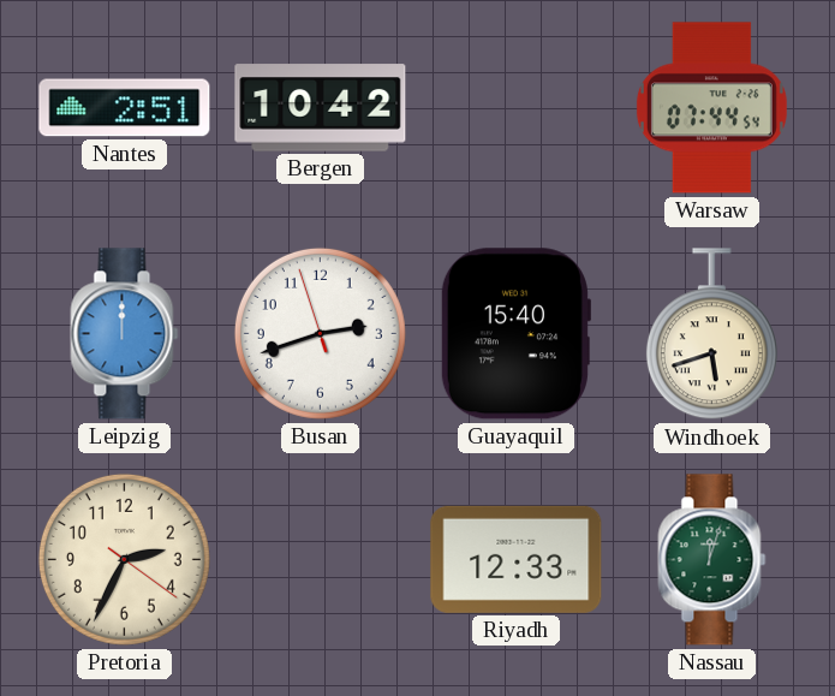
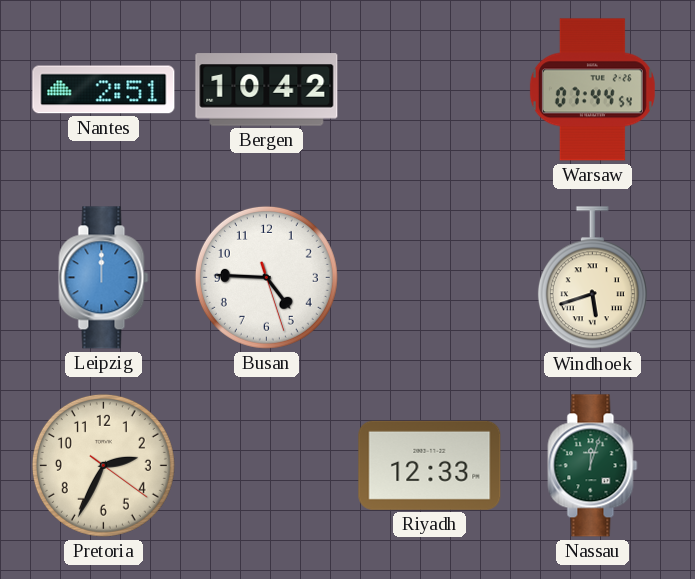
Busan: 2:41 -> 4:45 (266, 277)
Guayaquil: 15:40 -> none (515, 334)
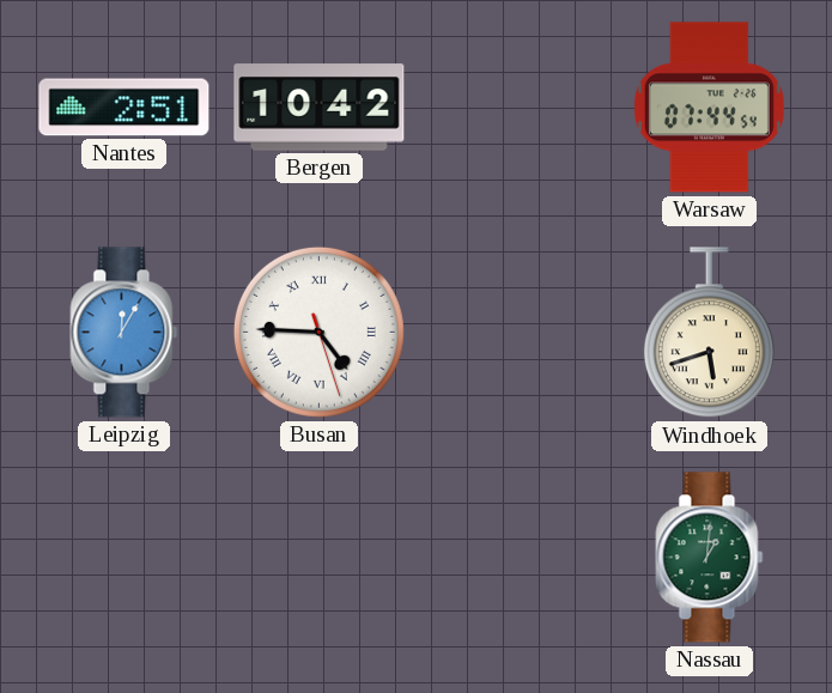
Leipzig: 12:00 -> 12:05 (125, 333)
Busan numerals: Arabic -> Roman (318, 332)
Pretoria: 2:34 -> none (103, 465)
Riyadh: 12:33 -> none (430, 465)
Nassau: 12:03 -> 1:01 (710, 558)
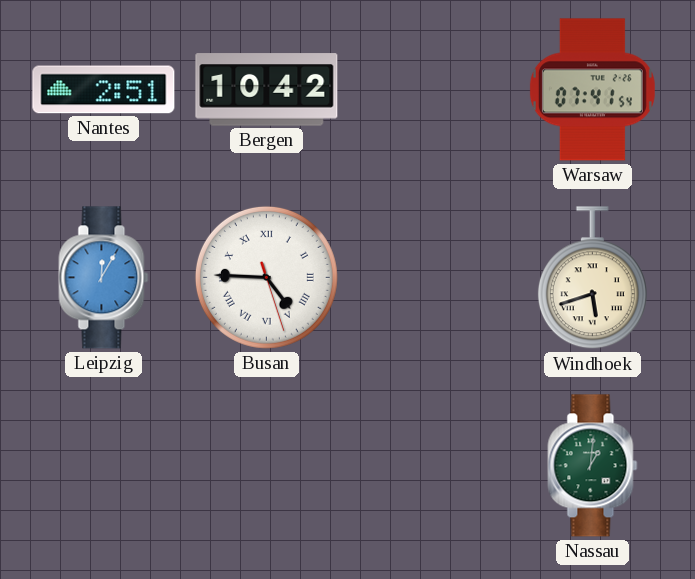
Warsaw: 07:44 -> 07:41 (592, 90)
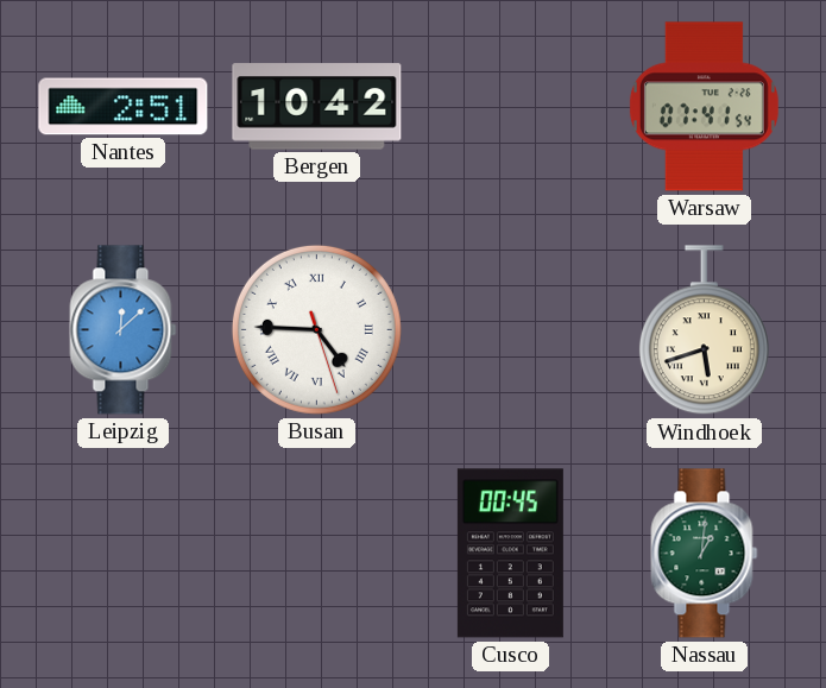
Leipzig: 12:05 -> 12:08 (124, 330)
Cusco: none -> 00:45 (510, 554)
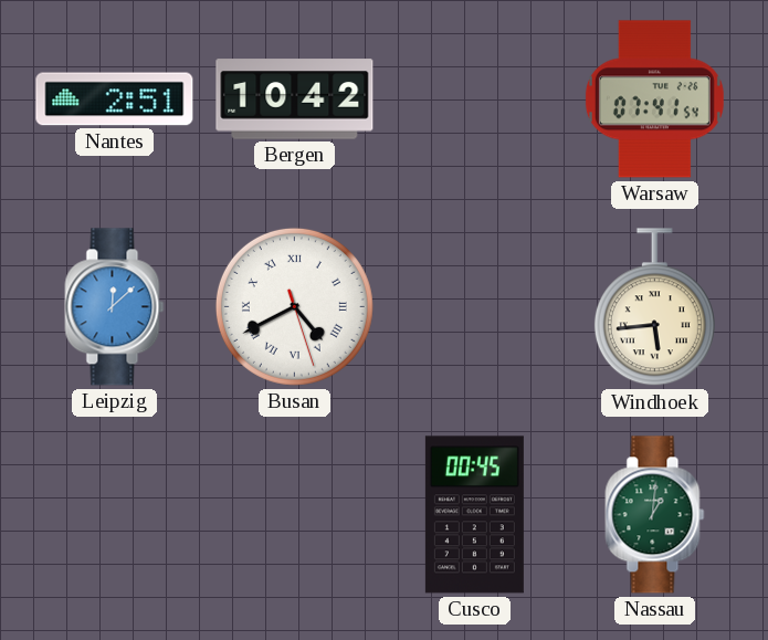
Busan: 4:45 -> 4:40 (294, 306)
Windhoek: 5:42 -> 5:44 (654, 307)
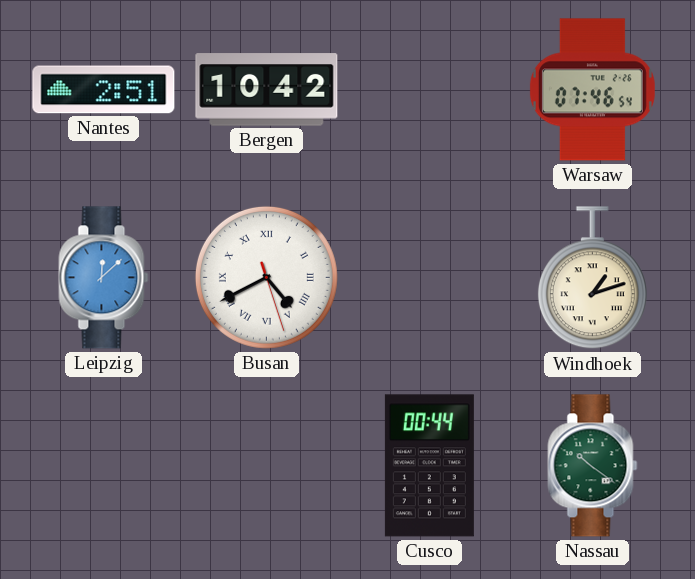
Warsaw: 07:41 -> 07:46 (592, 90)
Windhoek: 5:44 -> 1:12 (592, 278)
Cusco: 00:45 -> 00:44 (429, 466)
Nassau: 1:01 -> 10:21 (593, 466)
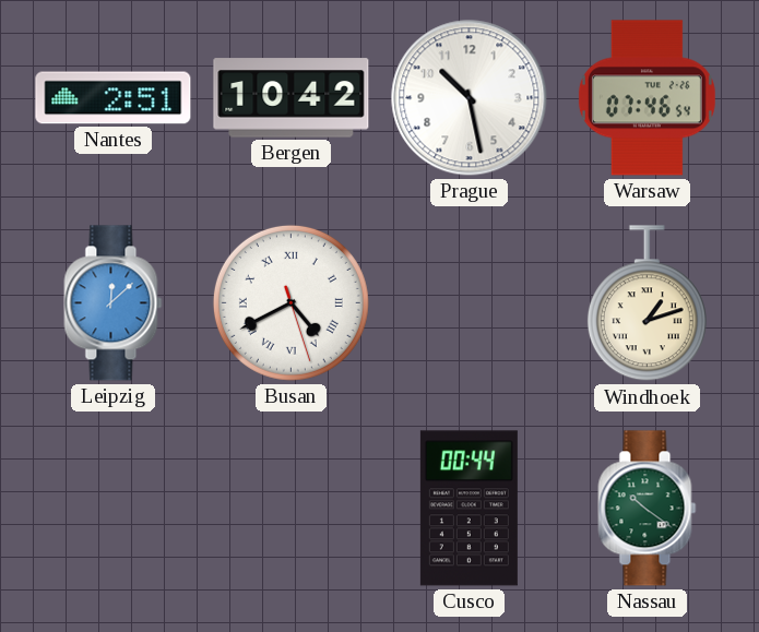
Prague: none -> 10:28 (470, 98)
